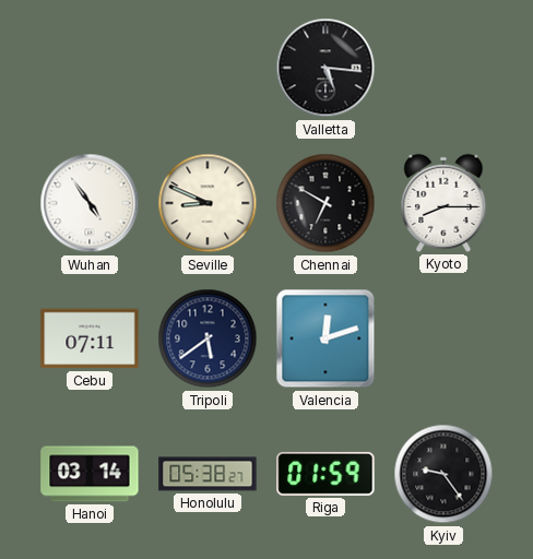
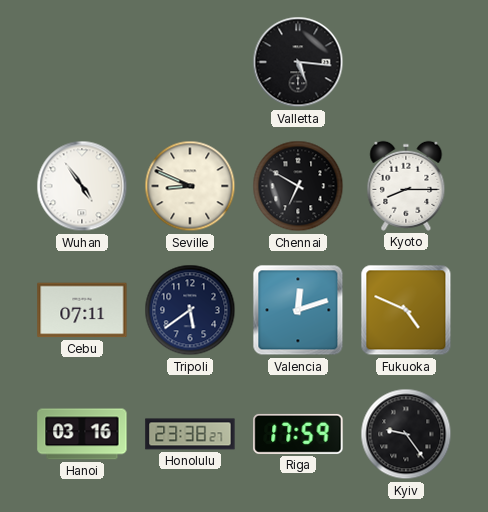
Fukuoka: none -> 4:49 (406, 310)
Hanoi: 03:14 -> 03:16 (82, 434)
Honolulu: 05:38 -> 23:38 (190, 434)
Riga: 01:59 -> 17:59 (298, 434)
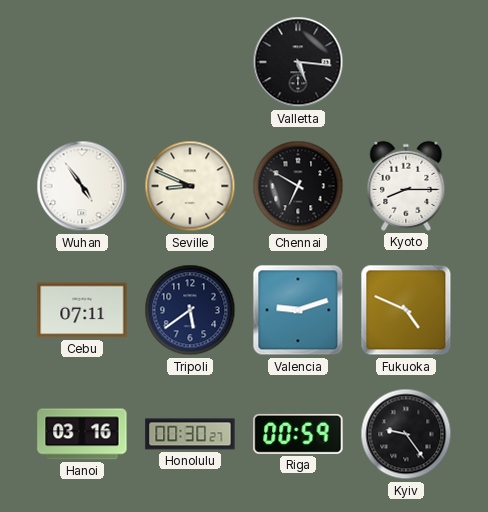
Valencia: 12:12 -> 9:12 (298, 310)
Honolulu: 23:38 -> 00:30 (190, 434)
Riga: 17:59 -> 00:59 (298, 434)
